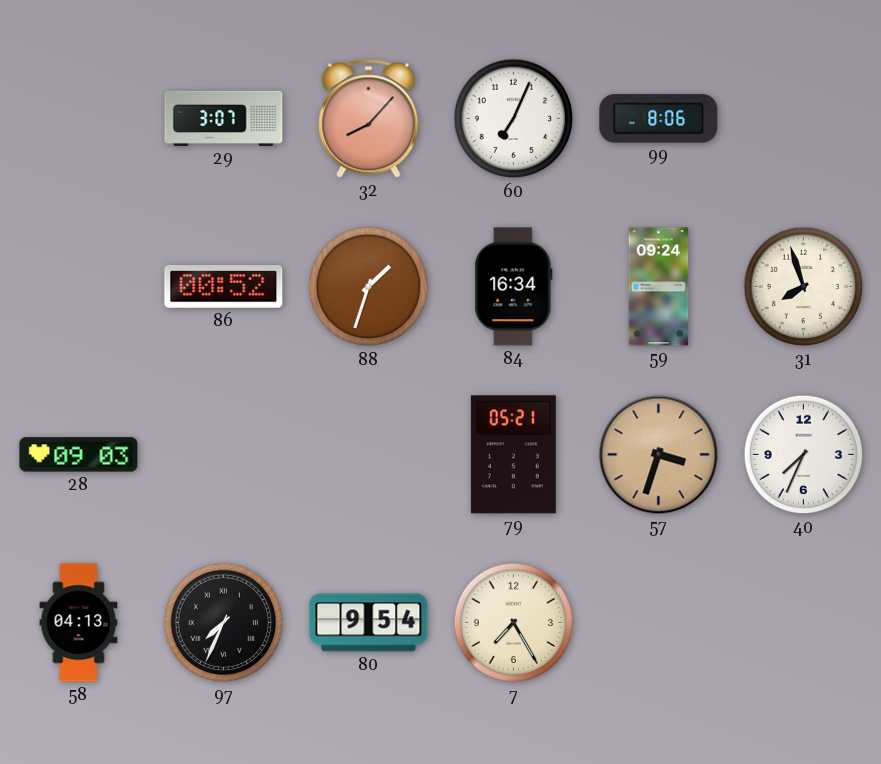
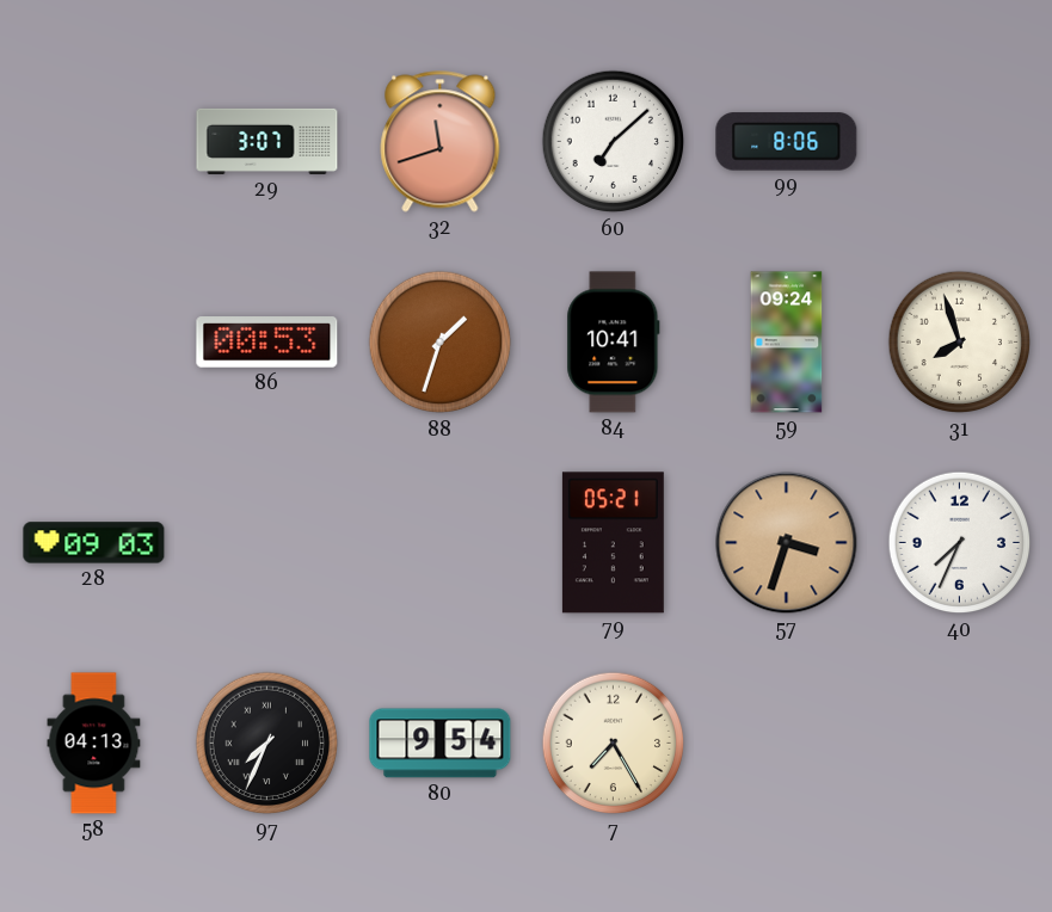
32: 8:07 -> 11:42 (441, 142)
60: 7:04 -> 7:08 (614, 142)
86: 00:52 -> 00:53 (267, 343)
84: 16:34 -> 10:41 (614, 343)
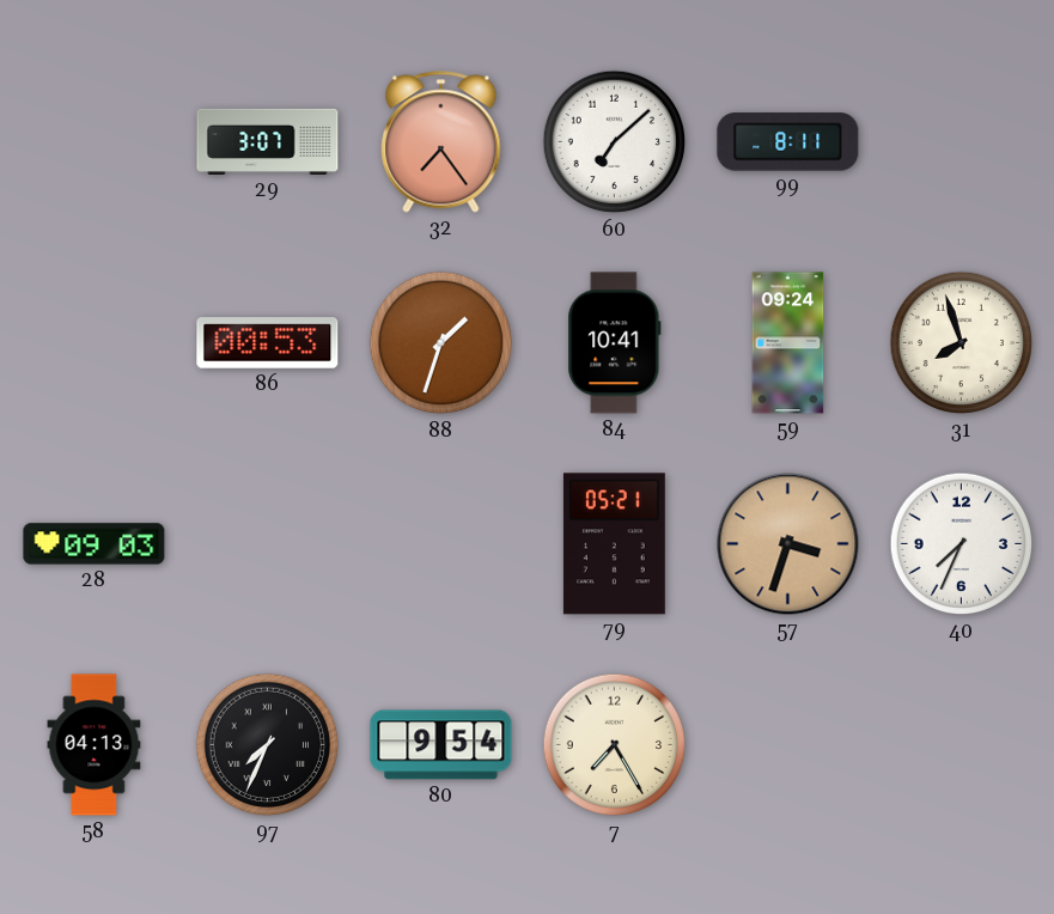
32: 11:42 -> 7:24 (441, 142)
99: 8:06 -> 8:11 (788, 142)
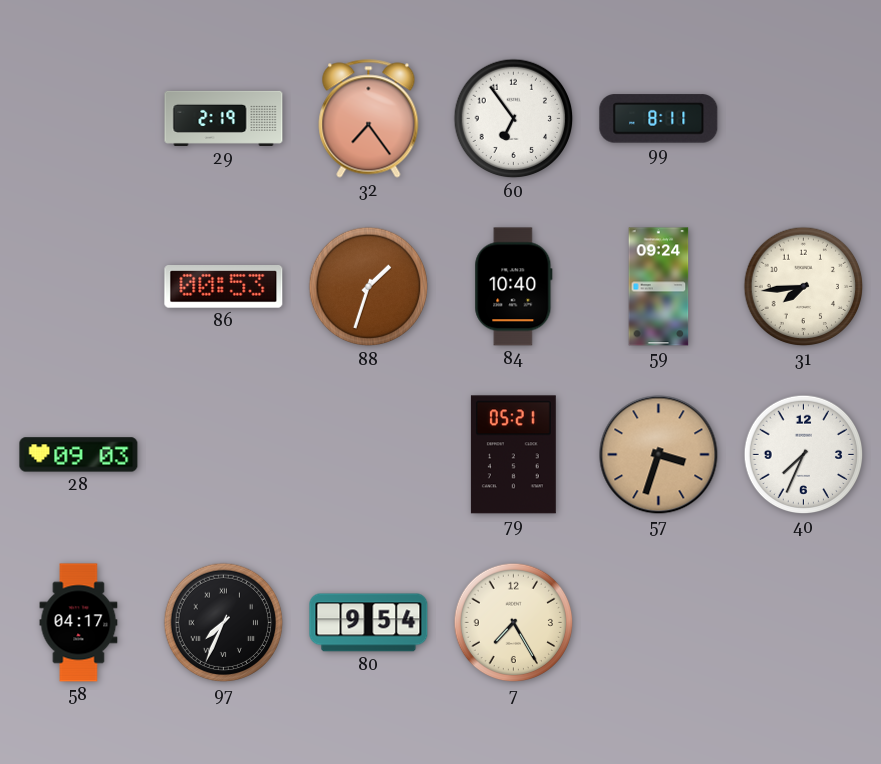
29: 3:07 -> 2:19 (224, 118)
60: 7:08 -> 6:54 (514, 119)
84: 10:41 -> 10:40 (514, 287)
31: 7:57 -> 7:44 (804, 287)
58: 04:13 -> 04:17 (79, 623)
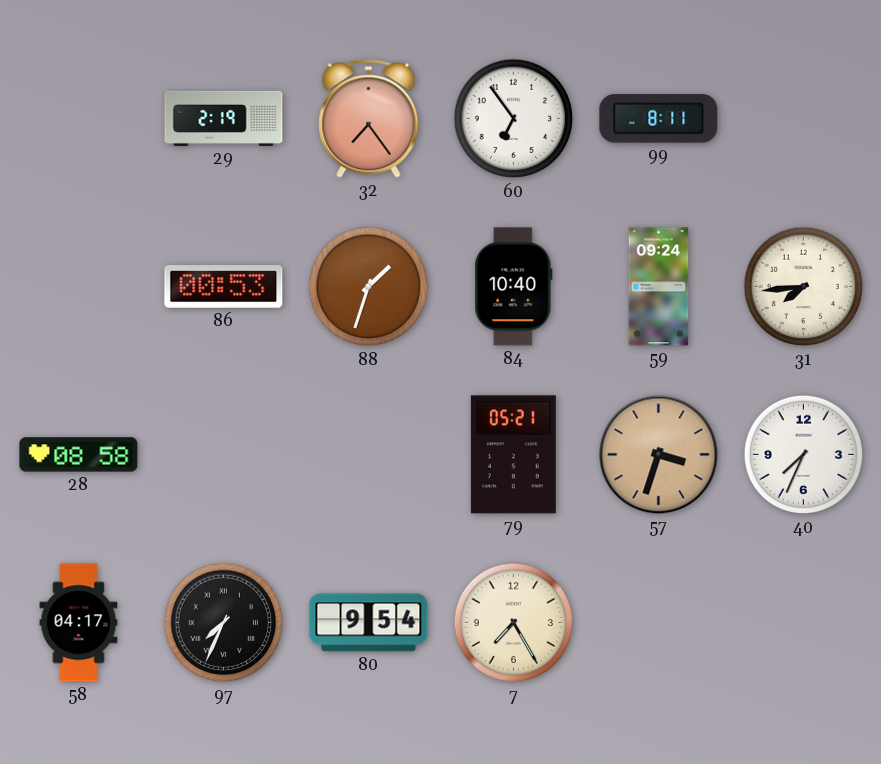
28: 09:03 -> 08:58 (79, 455)
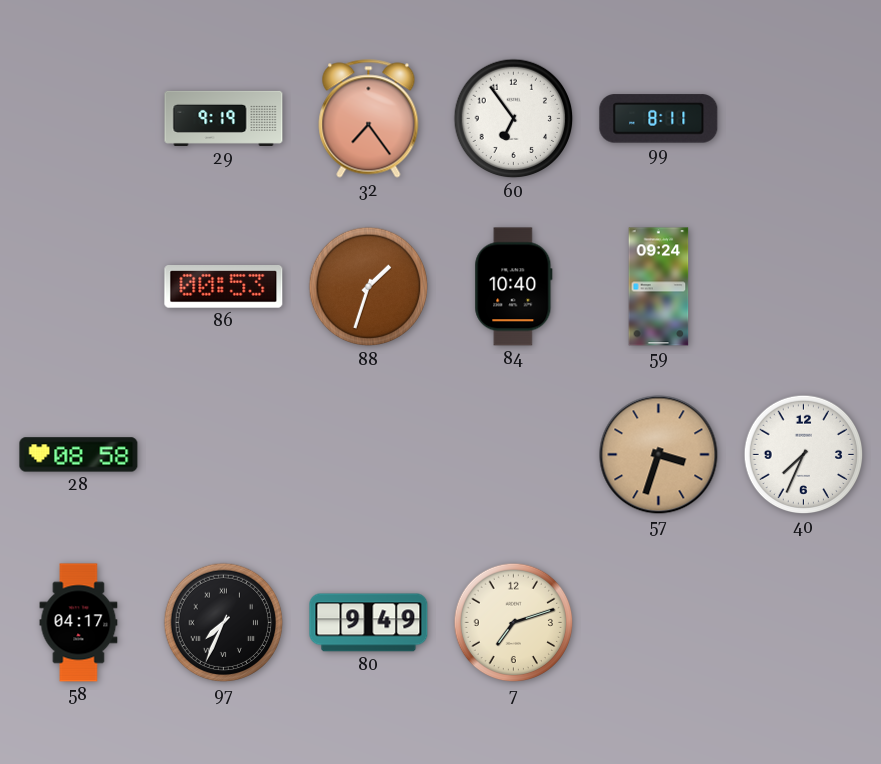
29: 2:19 -> 9:19 (224, 118)
31: 7:44 -> none (804, 287)
79: 05:21 -> none (513, 455)
80: 9:54 -> 9:49 (369, 623)
7: 7:25 -> 7:12 (514, 623)
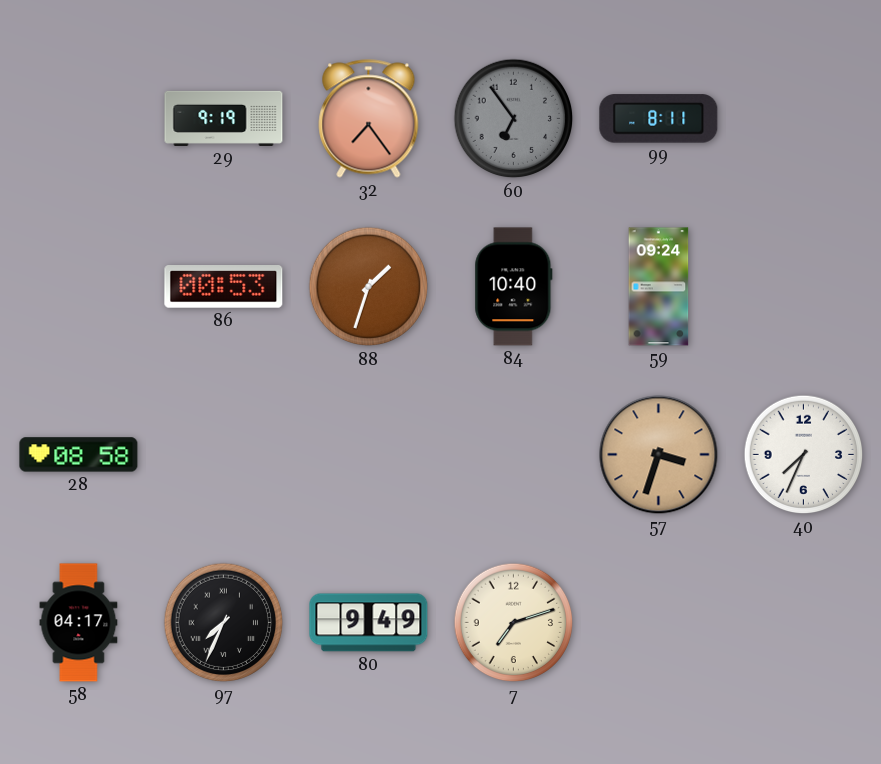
60 dial: white -> grey (514, 119)
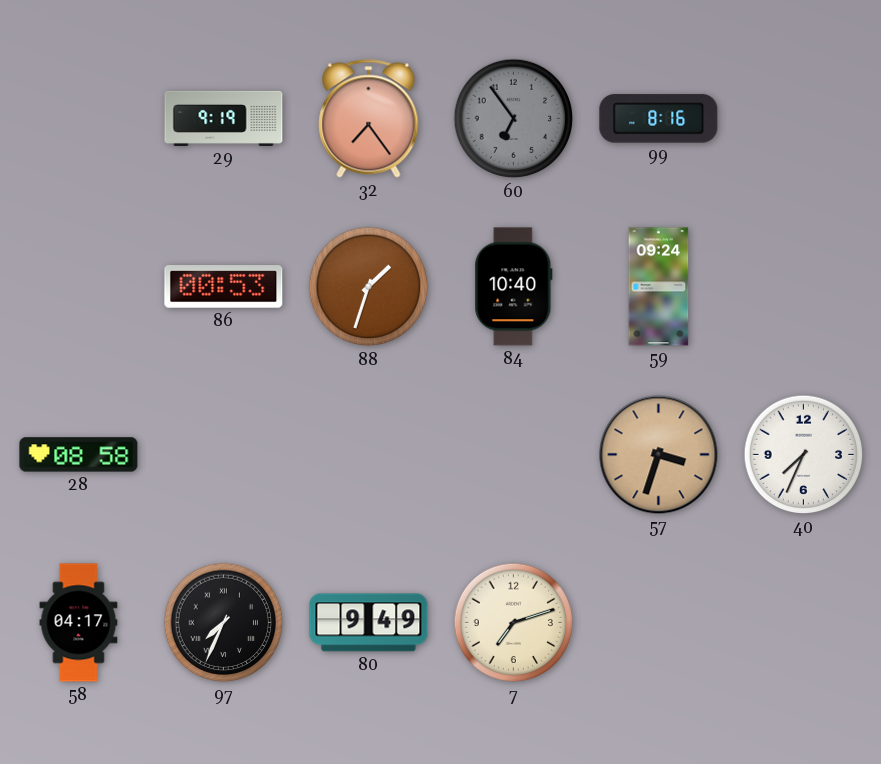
99: 8:11 -> 8:16 (659, 119)
